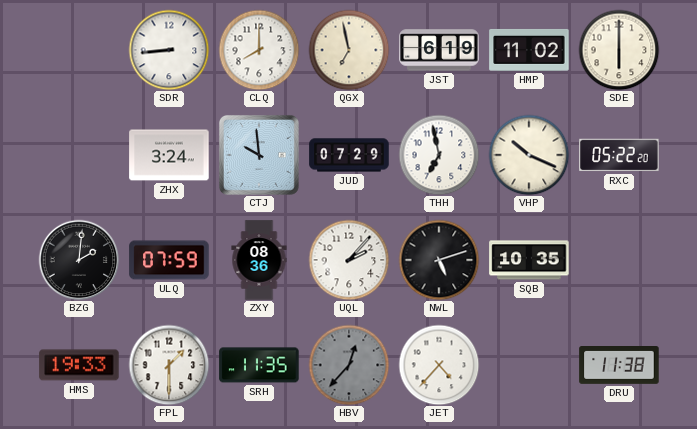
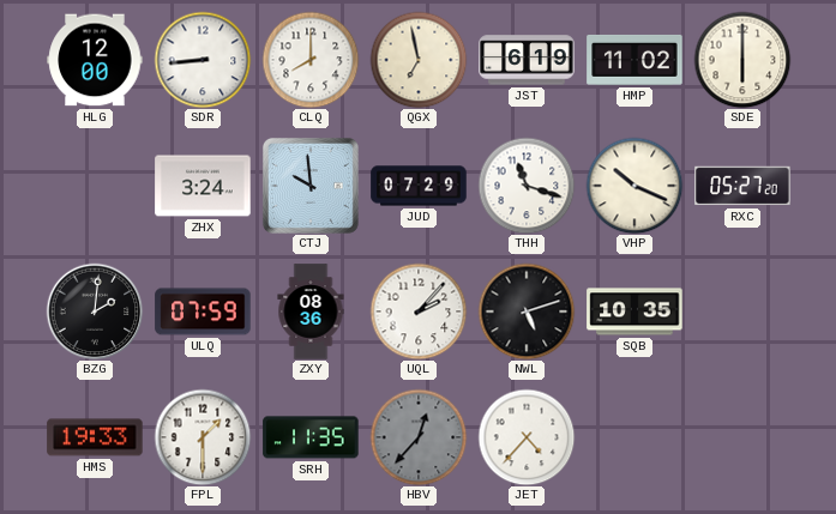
HLG: none -> 12:00 (95, 60)
THH: 6:58 -> 11:18 (527, 186)
RXC: 05:22 -> 05:27 (742, 186)
DRU: 11:38 -> none (619, 366)
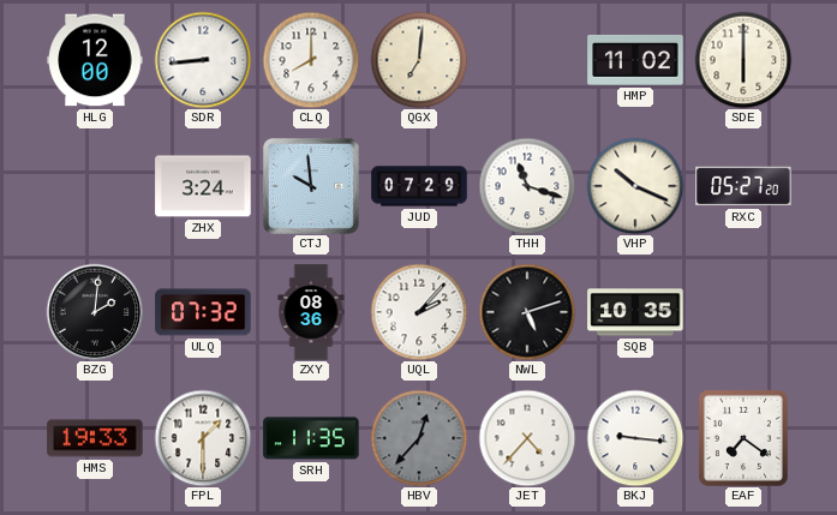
QGX: 6:58 -> 7:01 (419, 60)
JST: 6:19 -> none (527, 60)
ULQ: 07:59 -> 07:32 (203, 312)
BKJ: none -> 9:16 (635, 438)
EAF: none -> 7:21 (743, 438)
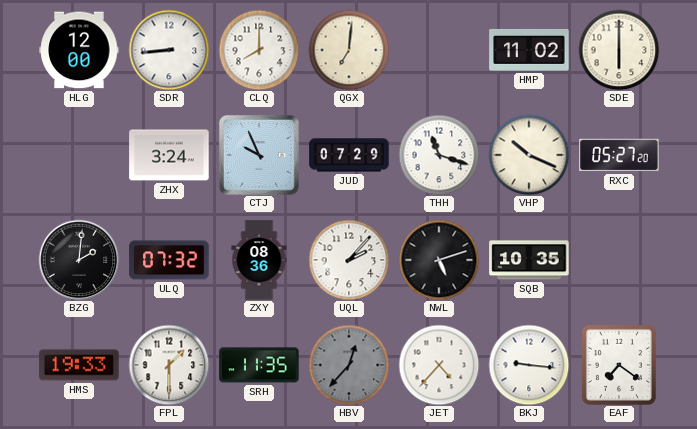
CTJ: 9:59 -> 9:56 (259, 155)
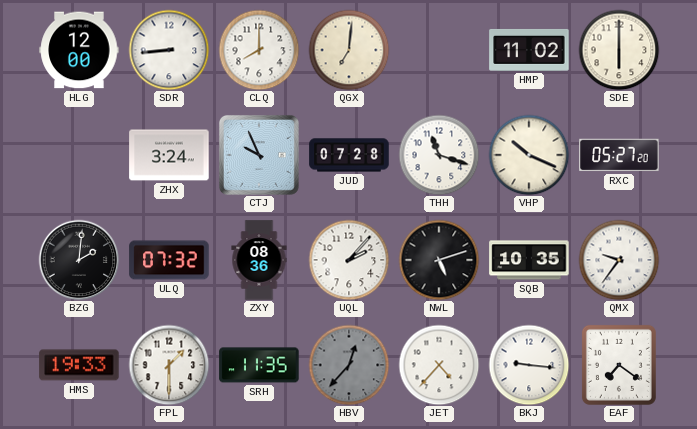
JUD: 07:29 -> 07:28 (349, 155)
QMX: none -> 9:36 (619, 260)
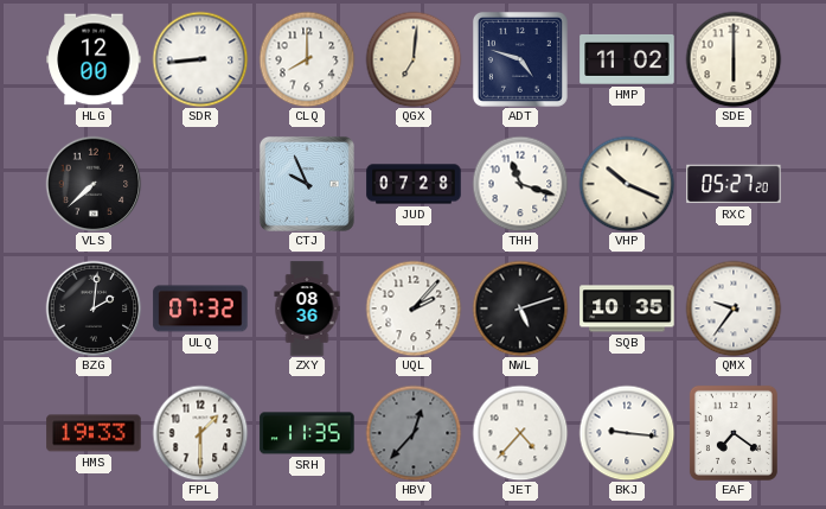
ADT: none -> 4:48 (520, 59)
VLS: none -> 7:38 (94, 184)
ZHX: 3:24 -> none (169, 155)
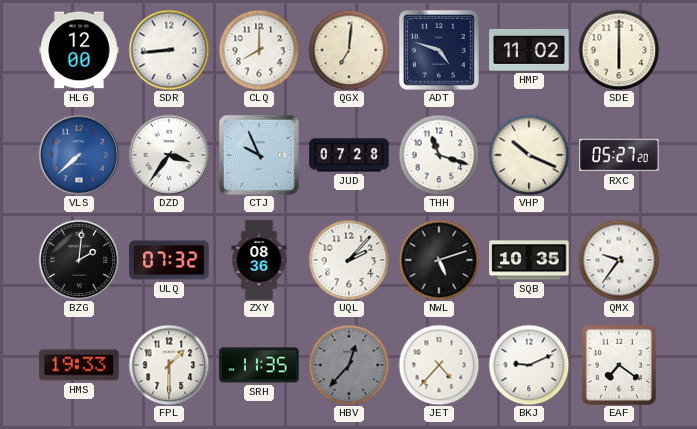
VLS dial: black -> blue (79, 155)
DZD: none -> 3:36 (169, 155)
BKJ: 9:16 -> 9:11 (529, 365)
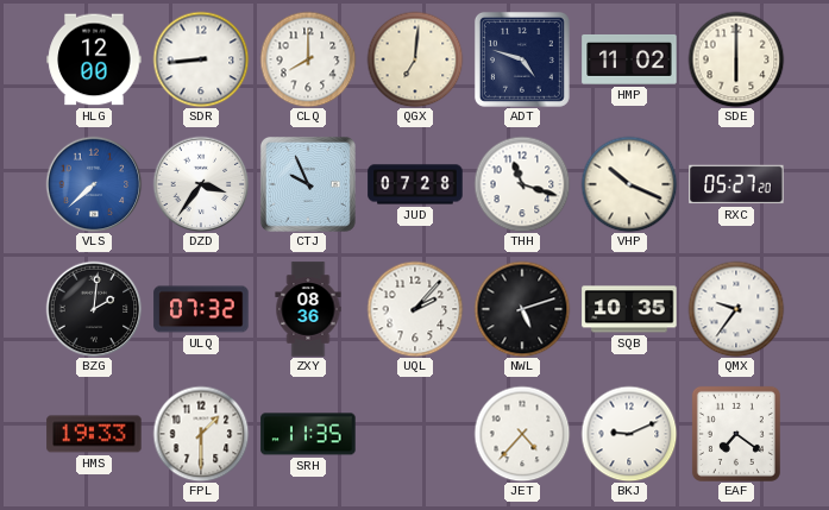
HBV: 12:37 -> none (349, 365)
